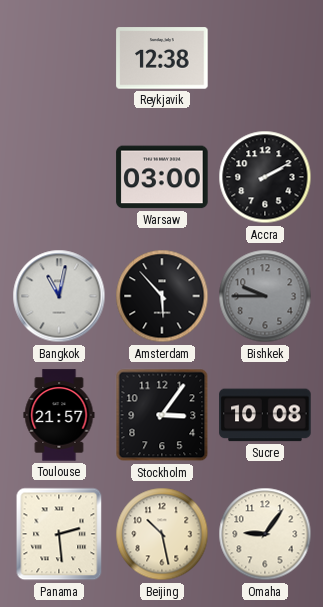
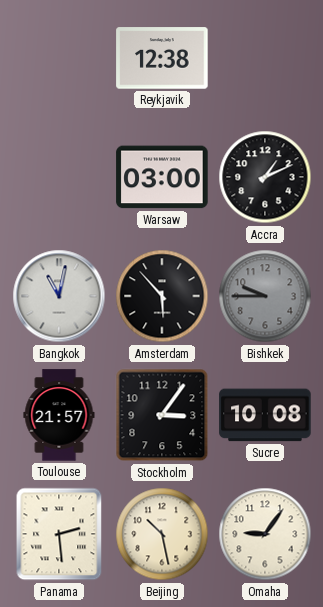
Accra: 2:10 -> 1:11 (265, 177)
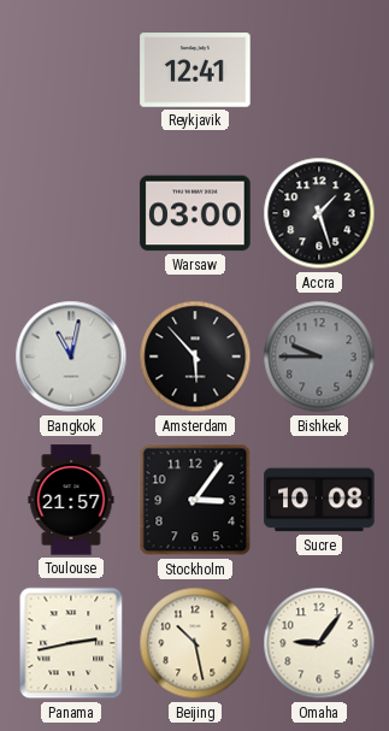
Reykjavik: 12:38 -> 12:41 (195, 70)
Accra: 1:11 -> 1:27 (319, 213)
Panama: 2:29 -> 2:43 (71, 643)
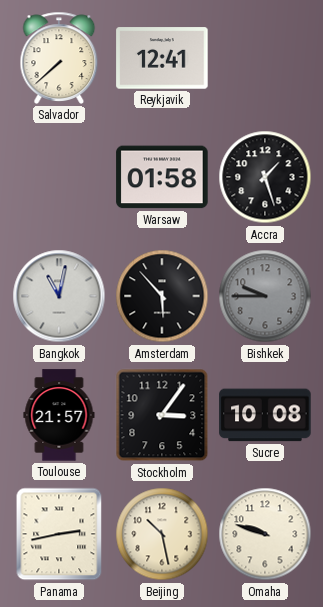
Salvador: none -> 7:38 (59, 58)
Warsaw: 03:00 -> 01:58 (162, 177)
Omaha: 9:06 -> 9:48 (265, 534)
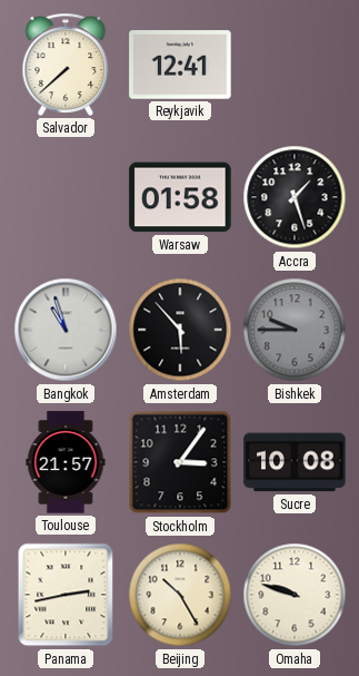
Bangkok: 11:02 -> 10:57 (66, 330)
Beijing: 10:28 -> 10:25 (180, 595)
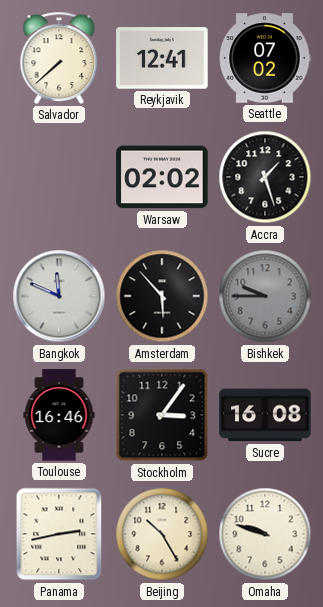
Seattle: none -> 07:02 (265, 58)
Warsaw: 01:58 -> 02:02 (162, 177)
Bangkok: 10:57 -> 11:49 (59, 296)
Toulouse: 21:57 -> 16:46 (59, 415)
Sucre: 10:08 -> 16:08 (265, 415)
